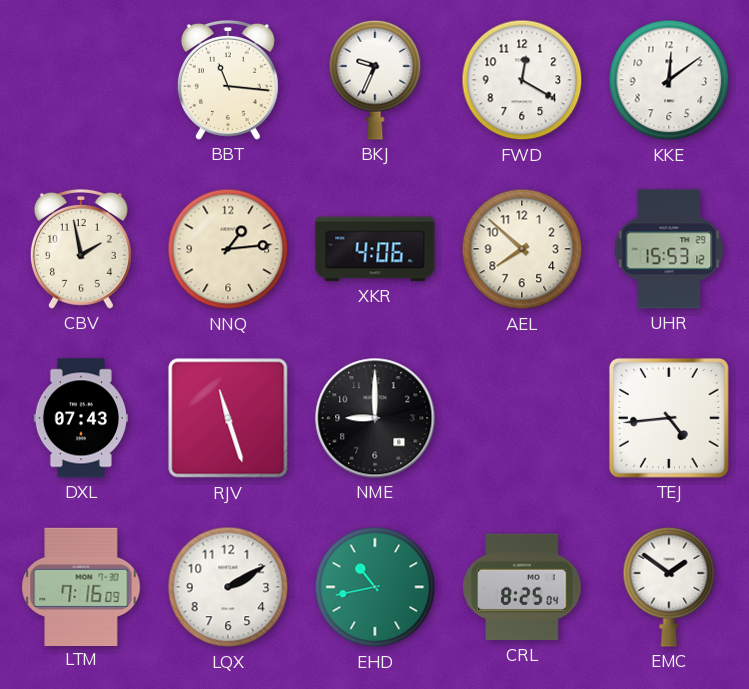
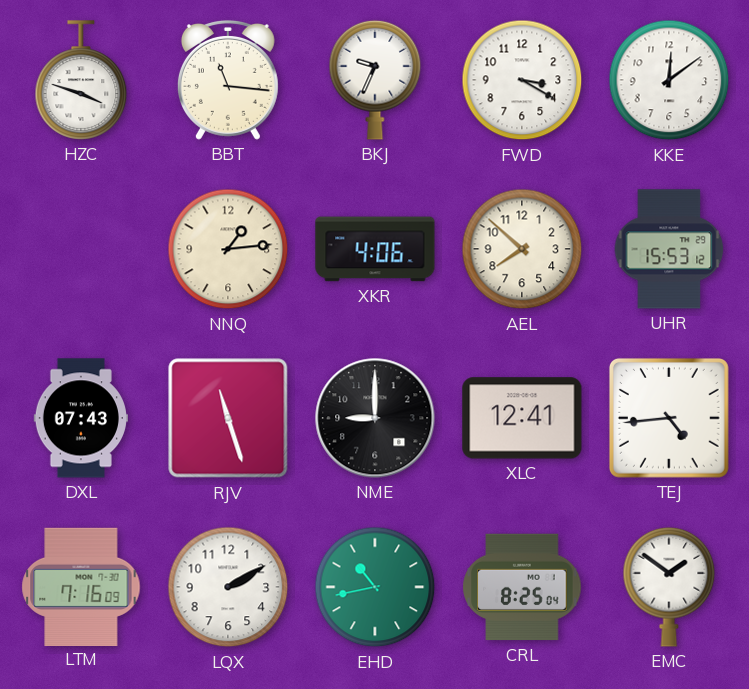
HZC: none -> 3:48 (81, 80)
FWD: 12:20 -> 3:20 (522, 80)
CBV: 1:58 -> none (81, 249)
XLC: none -> 12:41 (522, 418)
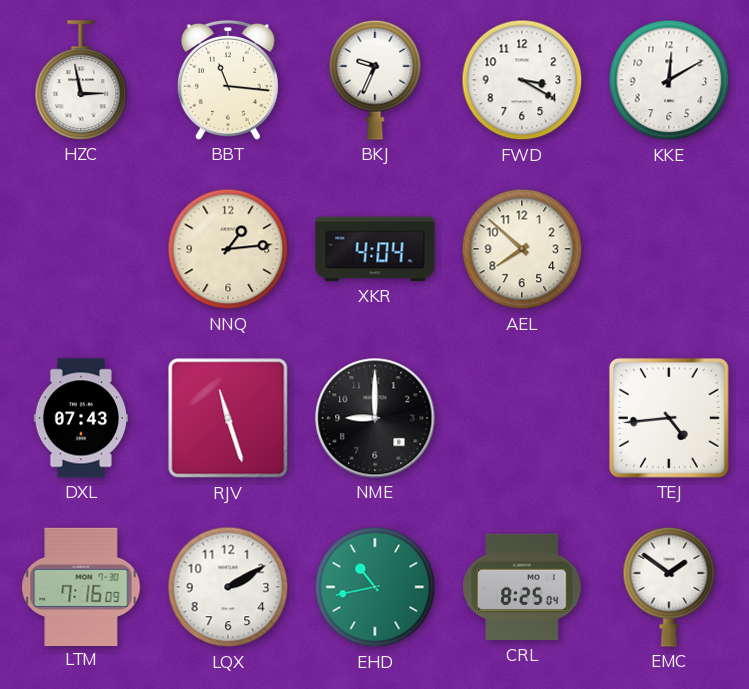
HZC: 3:48 -> 2:58 (81, 80)
KKE: 12:09 -> 12:10 (669, 80)
XKR: 4:06 -> 4:04 (375, 249)
UHR: 15:53 -> none (669, 249)
XLC: 12:41 -> none (522, 418)
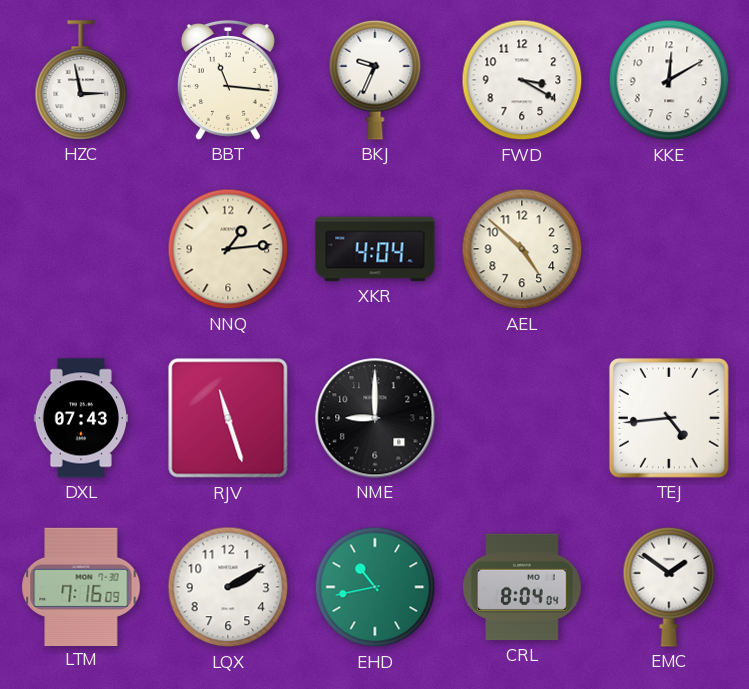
AEL: 7:52 -> 4:52 (522, 249)
CRL: 8:25 -> 8:04 (522, 587)
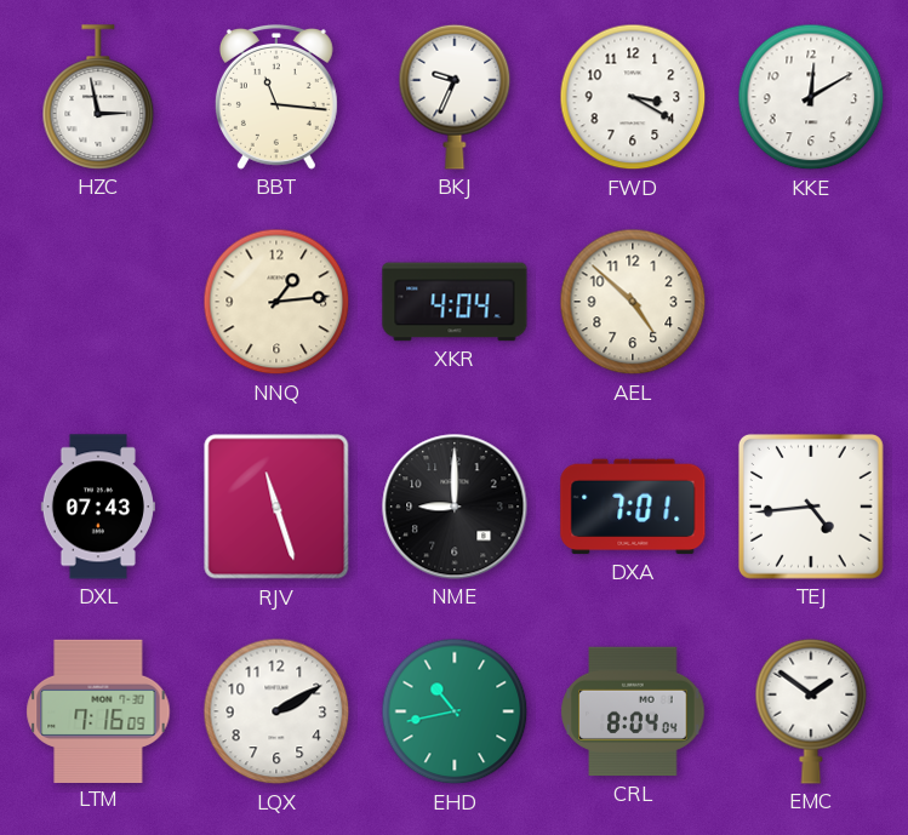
DXA: none -> 7:01 (633, 507)
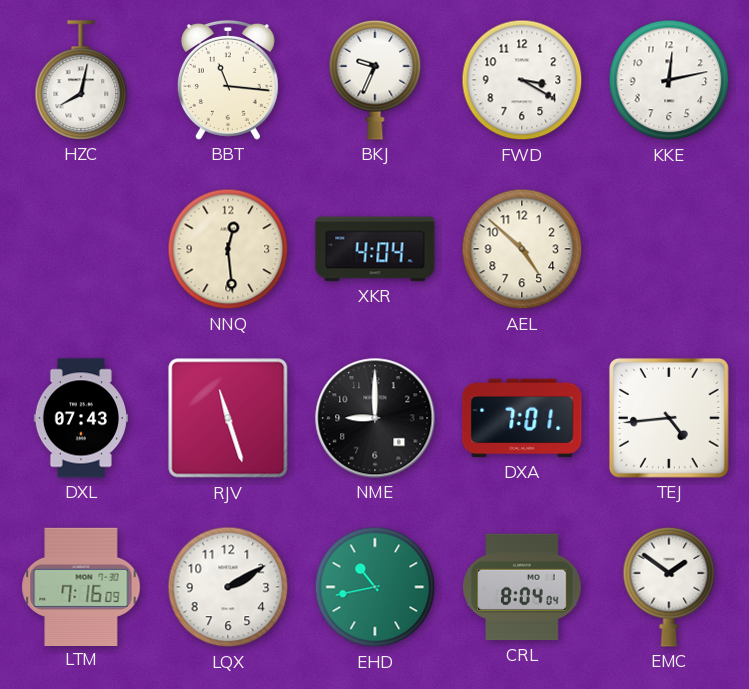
HZC: 2:58 -> 8:02 (81, 80)
KKE: 12:10 -> 12:13 (669, 80)
NNQ: 1:14 -> 12:29 (228, 249)
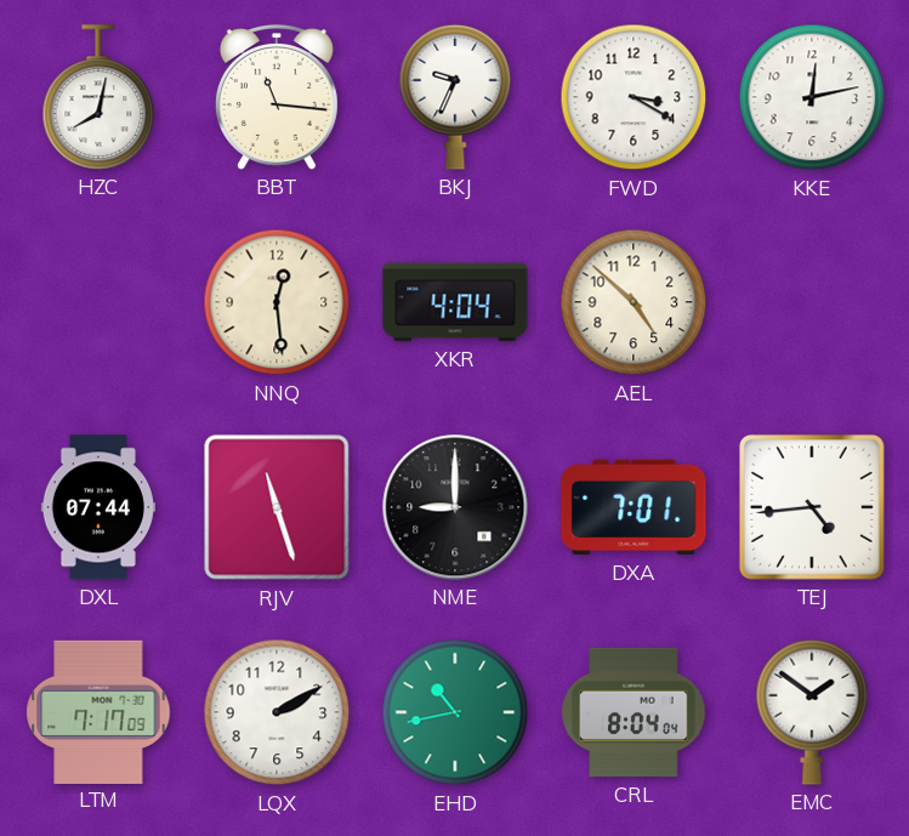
DXL: 07:43 -> 07:44 (98, 507)
LTM: 7:16 -> 7:17 (98, 711)
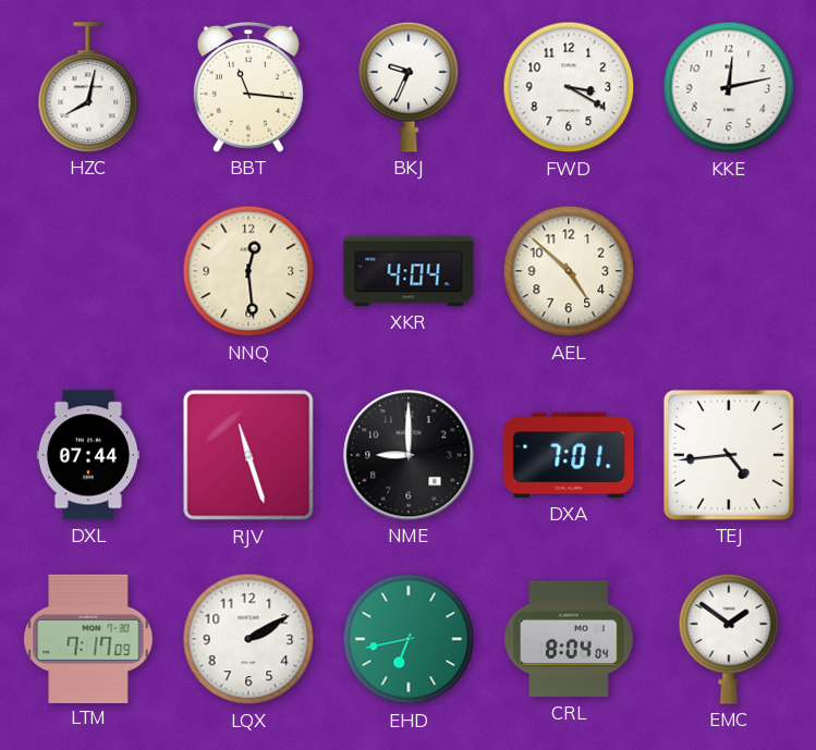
EHD: 10:43 -> 6:43 (409, 639)
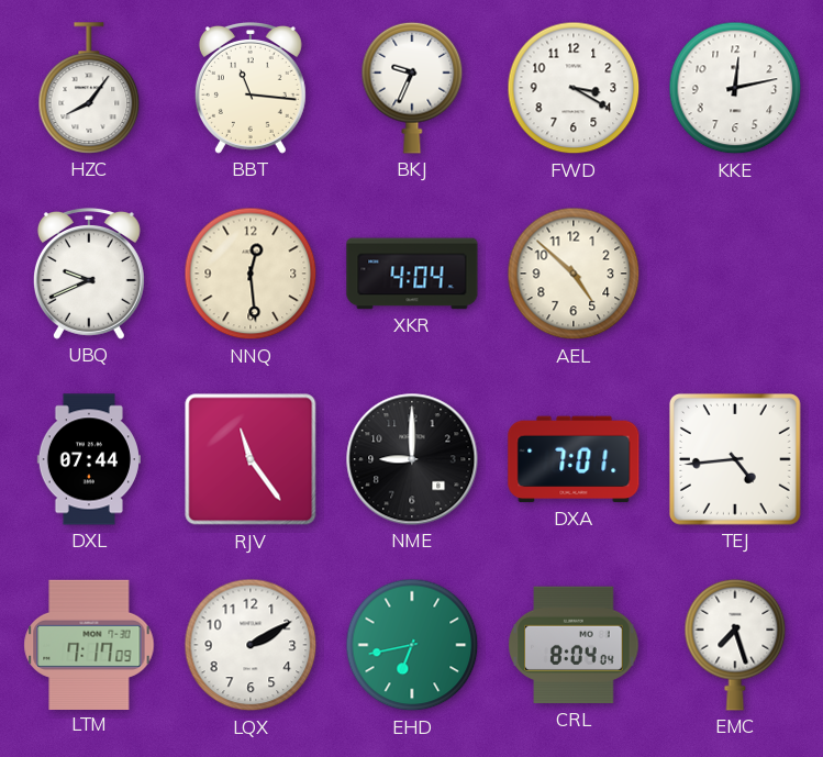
HZC: 8:02 -> 8:06 (89, 88)
UBQ: none -> 9:41 (89, 274)
RJV: 11:27 -> 11:24 (251, 459)
EMC: 1:51 -> 7:27 (735, 645)
